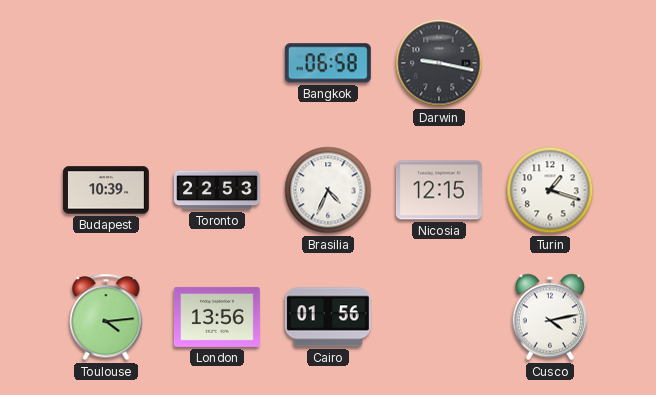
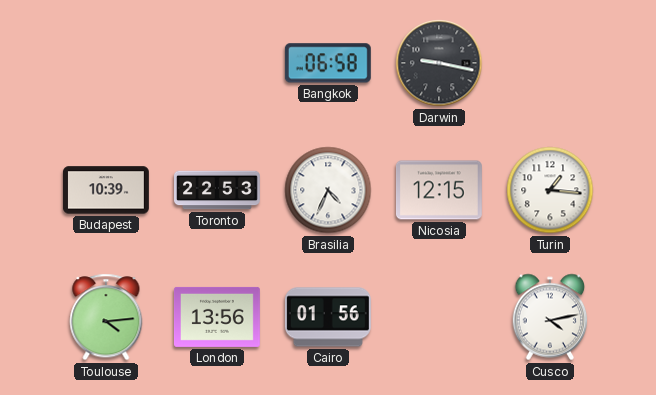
Turin: 1:18 -> 1:16 (550, 190)
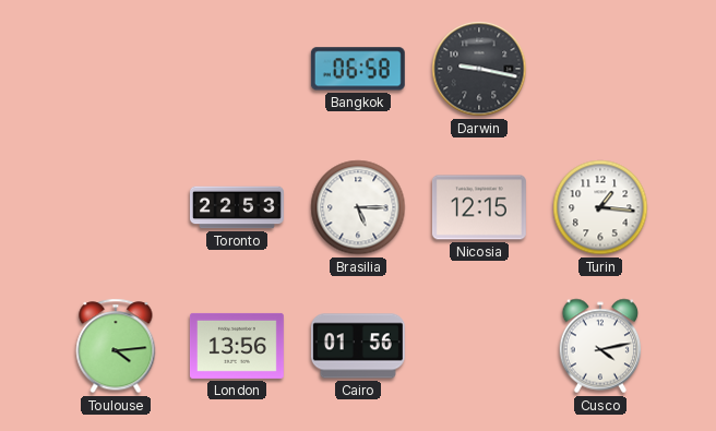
Budapest: 10:39 -> none (106, 190)
Brasilia: 4:34 -> 5:15 (358, 207)
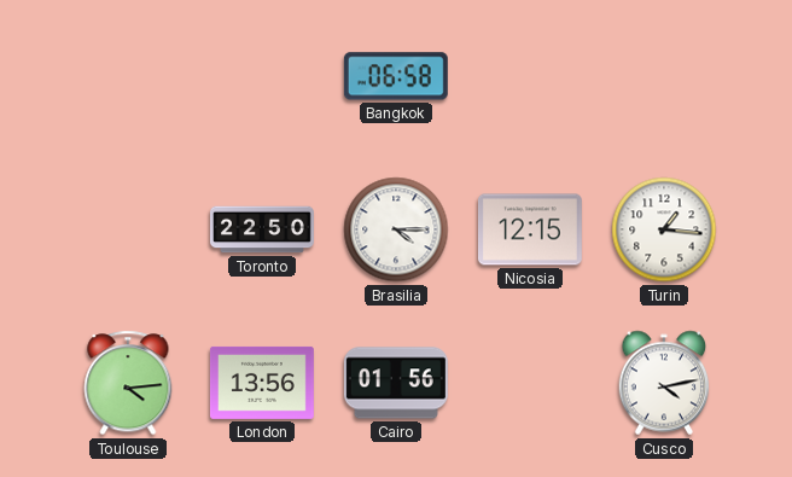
Darwin: 9:17 -> none (479, 69)
Toronto: 22:53 -> 22:50 (263, 229)
Brasilia: 5:15 -> 4:15 (396, 229)
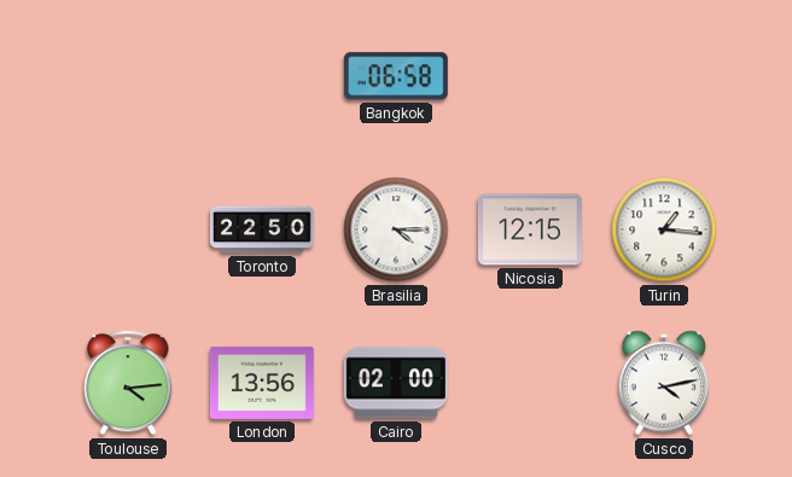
Cairo: 01:56 -> 02:00 (396, 383)
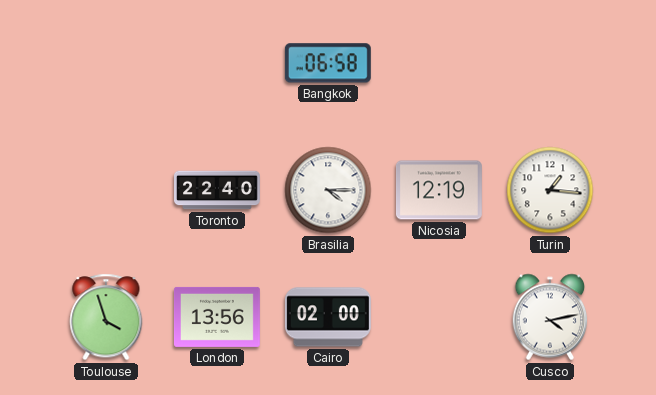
Toronto: 22:50 -> 22:40 (218, 190)
Nicosia: 12:15 -> 12:19 (439, 190)
Toulouse: 4:14 -> 3:57 (106, 317)
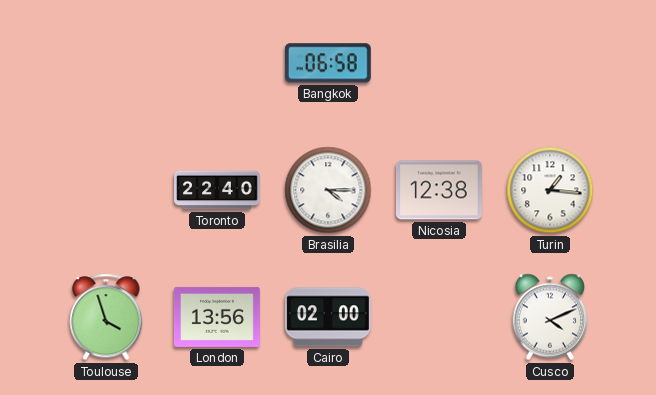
Nicosia: 12:19 -> 12:38 (439, 190)
Cusco: 4:13 -> 4:11 (550, 317)
